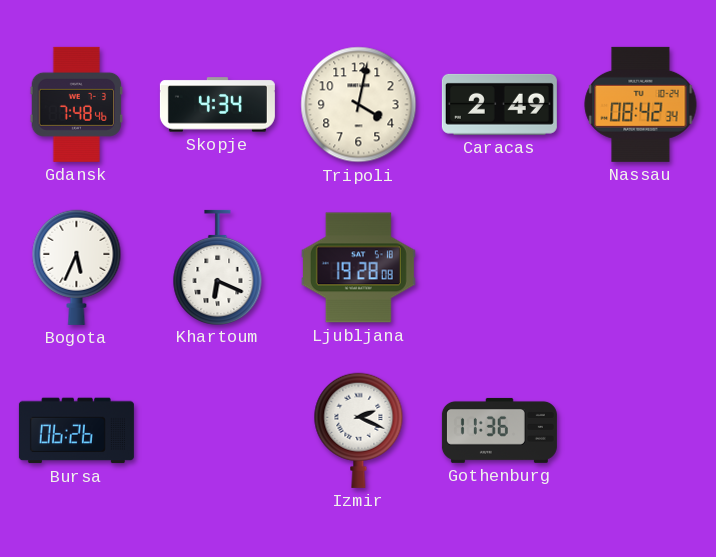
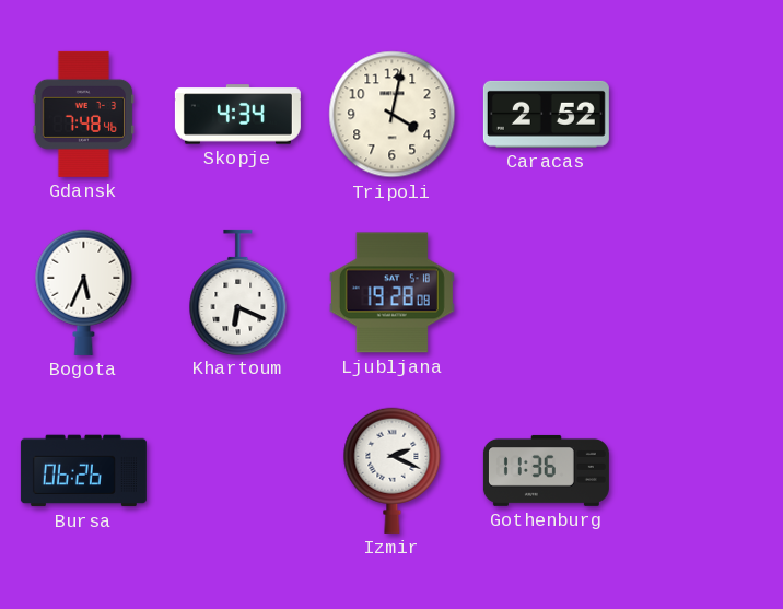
Caracas: 2:49 -> 2:52 (546, 114)
Nassau: 08:42 -> none (641, 104)
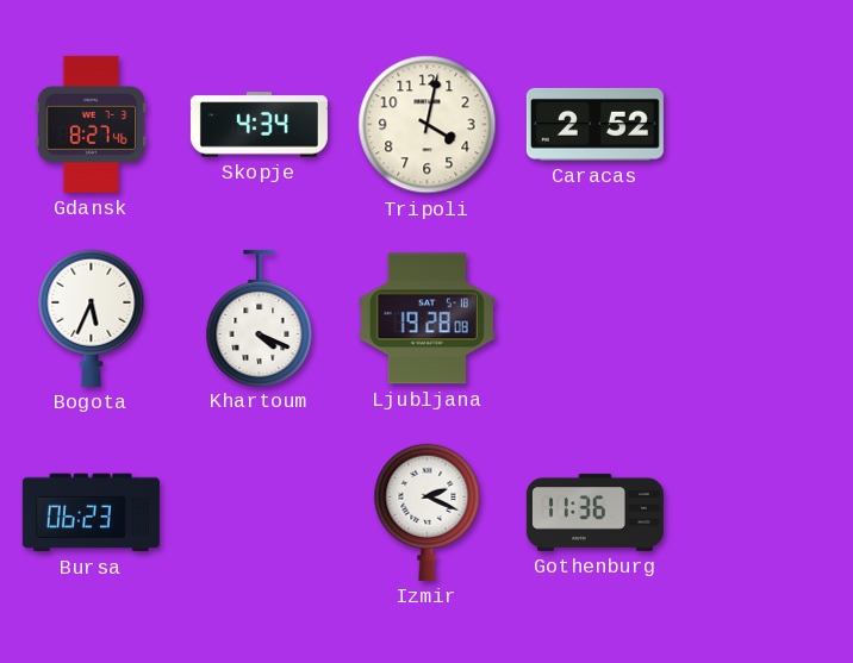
Gdansk: 7:48 -> 8:27 (92, 124)
Khartoum: 6:19 -> 4:19 (260, 318)
Bursa: 06:26 -> 06:23 (91, 513)
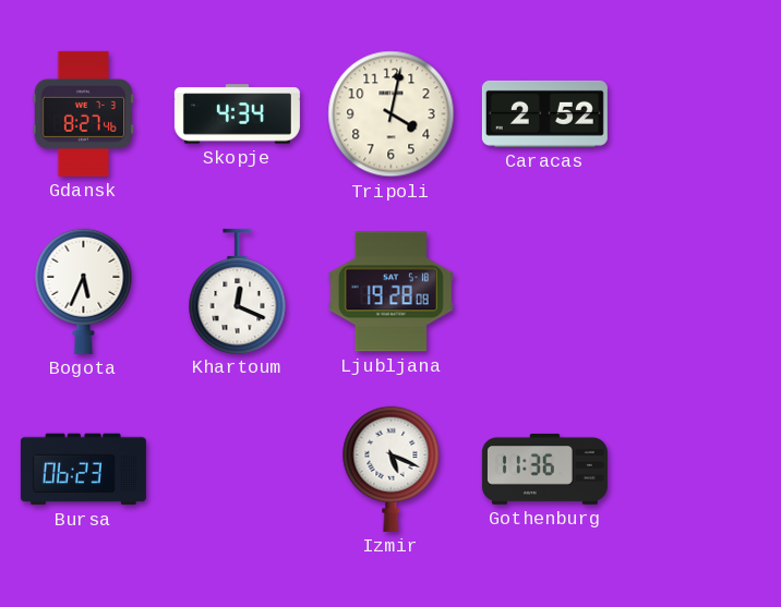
Khartoum: 4:19 -> 12:19 (238, 291)
Izmir: 2:19 -> 5:19 (392, 469)
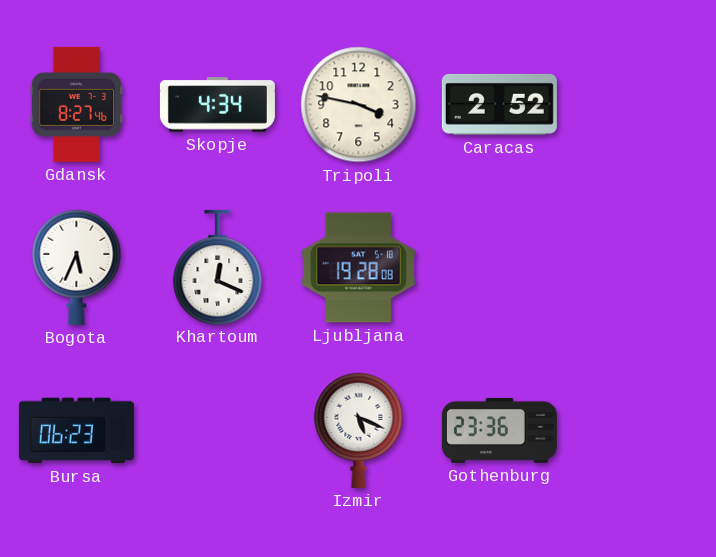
Tripoli: 4:02 -> 3:47 (359, 105)
Gothenburg: 11:36 -> 23:36 (499, 430)
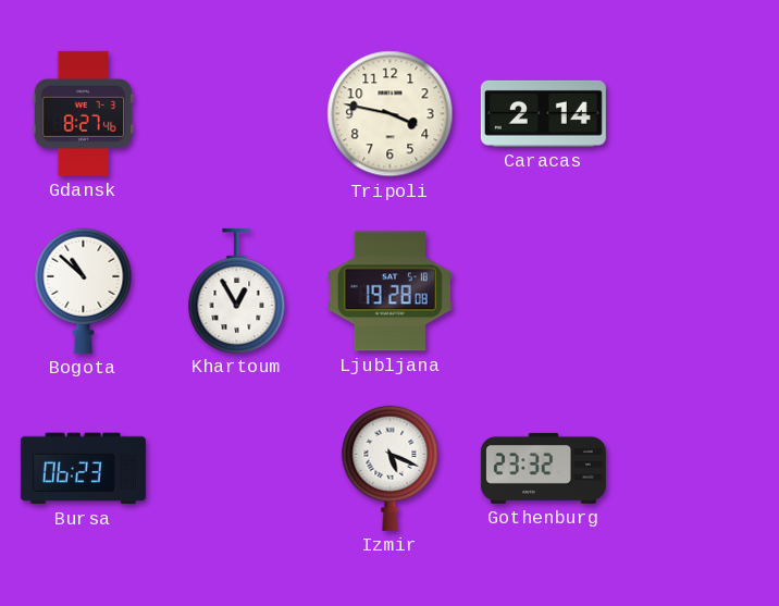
Skopje: 4:34 -> none (217, 105)
Caracas: 2:52 -> 2:14 (543, 113)
Bogota: 5:34 -> 10:52 (84, 290)
Khartoum: 12:19 -> 12:55 (237, 290)
Gothenburg: 23:36 -> 23:32 (543, 468)
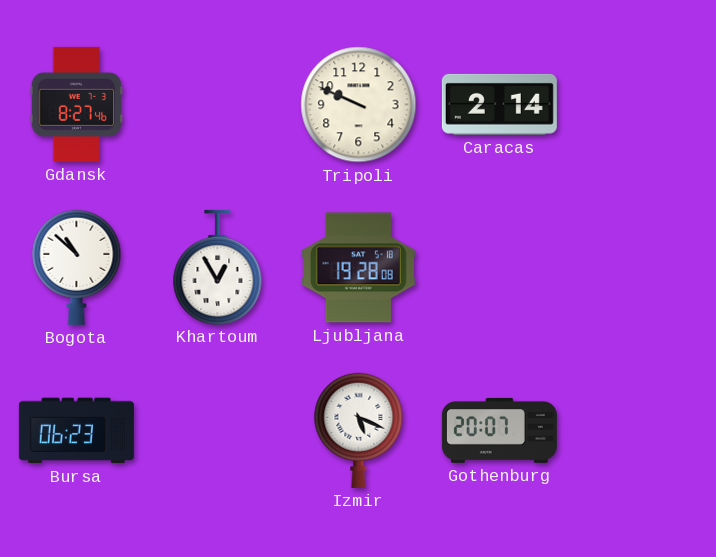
Tripoli: 3:47 -> 9:49 (359, 105)
Gothenburg: 23:32 -> 20:07 (499, 430)
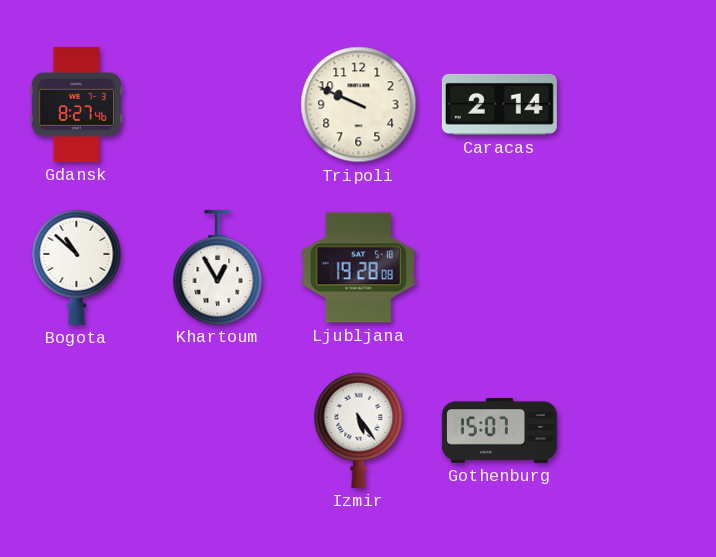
Bursa: 06:23 -> none (76, 431)
Izmir: 5:19 -> 5:24 (359, 430)
Gothenburg: 20:07 -> 15:07 (499, 430)
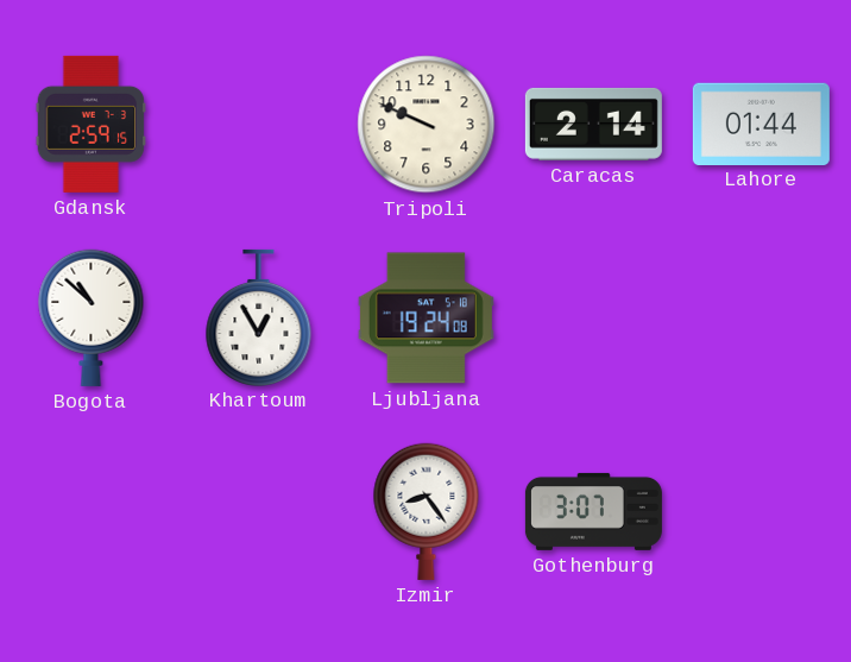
Gdansk: 8:27 -> 2:59 (92, 124)
Lahore: none -> 01:44 (761, 124)
Ljubljana: 19:28 -> 19:24 (425, 319)
Izmir: 5:24 -> 8:24 (427, 511)
Gothenburg: 15:07 -> 3:07 (593, 511)
